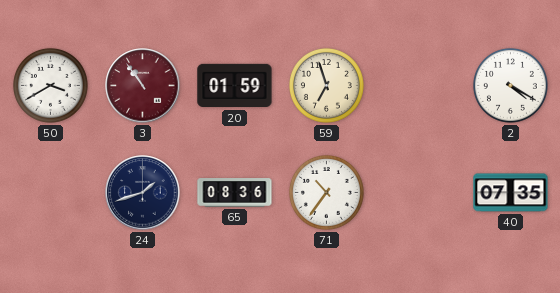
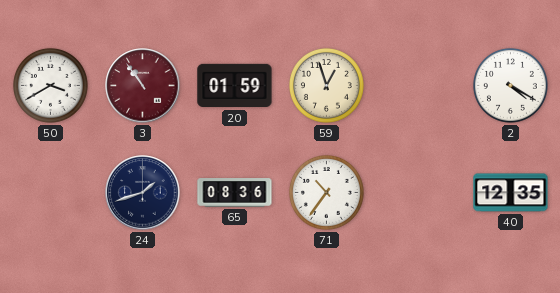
59: 6:57 -> 12:57 (326, 85)
40: 07:35 -> 12:35 (511, 193)
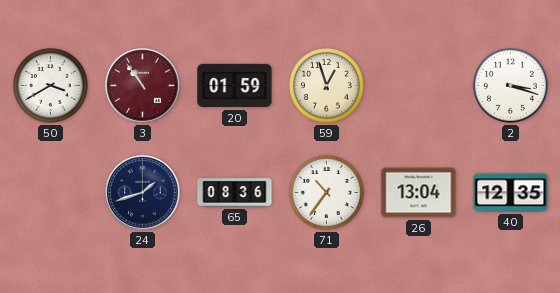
2: 4:20 -> 3:18 (510, 85)
26: none -> 13:04 (419, 193)
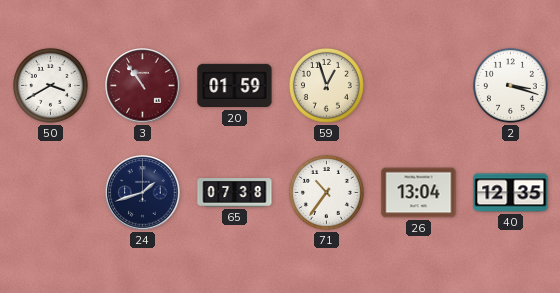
65: 08:36 -> 07:38 (235, 193)
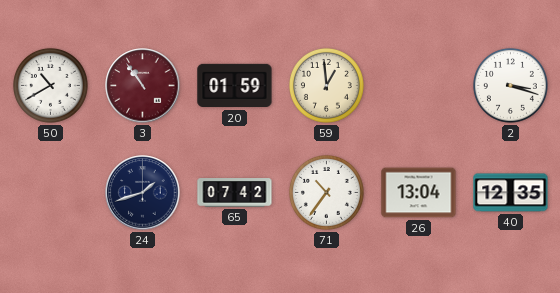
50: 3:40 -> 10:40 (50, 85)
59: 12:57 -> 12:59 (326, 85)
65: 07:38 -> 07:42 (235, 193)
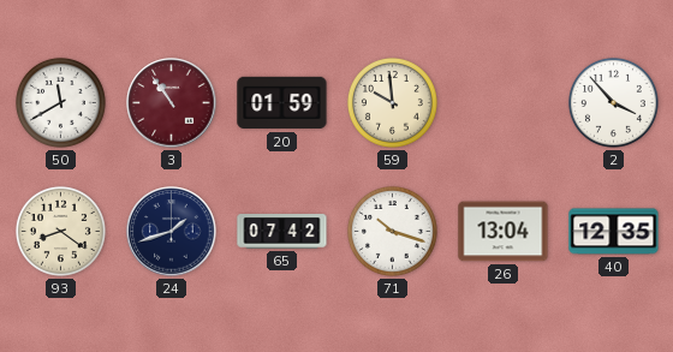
50: 10:40 -> 11:40 (60, 102)
59: 12:59 -> 9:59 (392, 102)
2: 3:18 -> 3:53 (613, 102)
93: none -> 8:21 (60, 231)
71: 10:36 -> 10:18 (392, 231)
